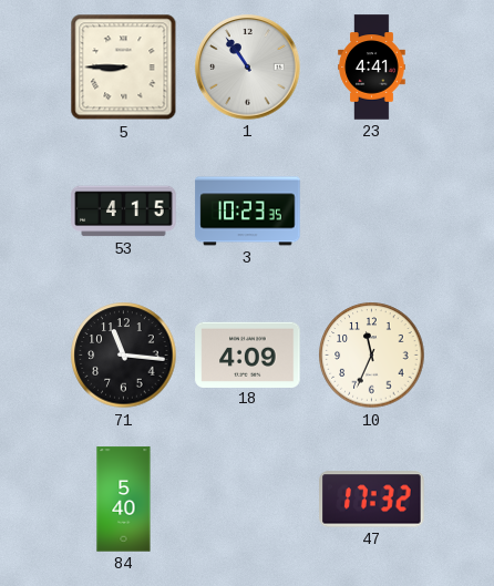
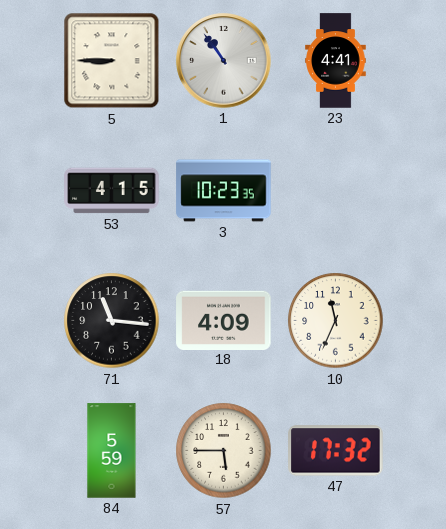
84: 5:40 -> 5:59 (112, 451)
57: none -> 5:45 (224, 451)
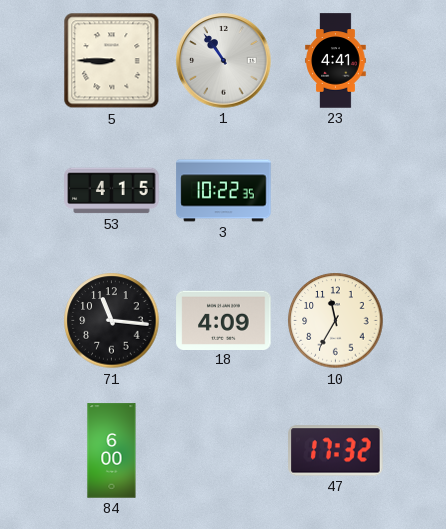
3: 10:23 -> 10:22 (224, 191)
10: 11:34 -> 11:35 (336, 321)
84: 5:59 -> 6:00 (112, 451)
57: 5:45 -> none (224, 451)
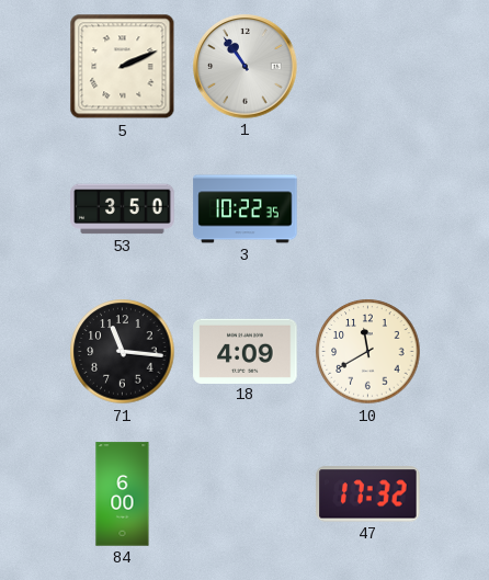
5: 8:45 -> 2:11 (123, 67)
23: 4:41 -> none (336, 61)
53: 4:15 -> 3:50 (123, 209)
10: 11:35 -> 11:40 (368, 352)
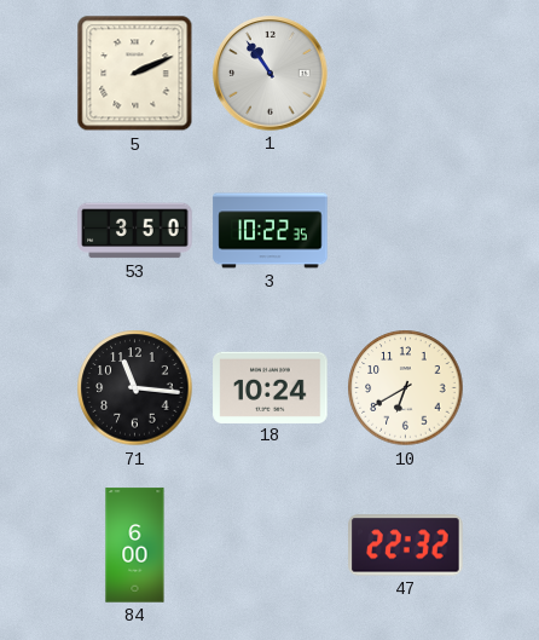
18: 4:09 -> 10:24 (271, 387)
10: 11:40 -> 6:40 (406, 388)
47: 17:32 -> 22:32 (406, 546)
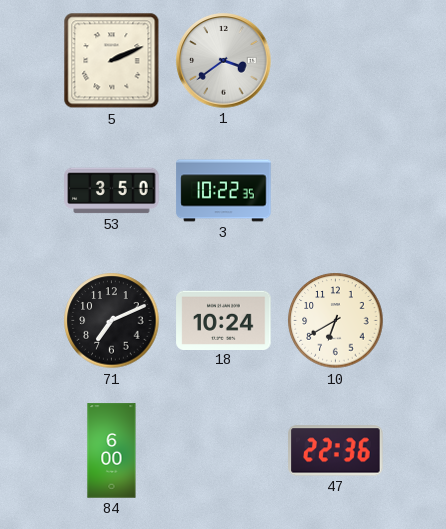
1: 10:54 -> 3:39 (224, 61)
71: 11:16 -> 7:11 (112, 321)
47: 22:32 -> 22:36 (336, 451)
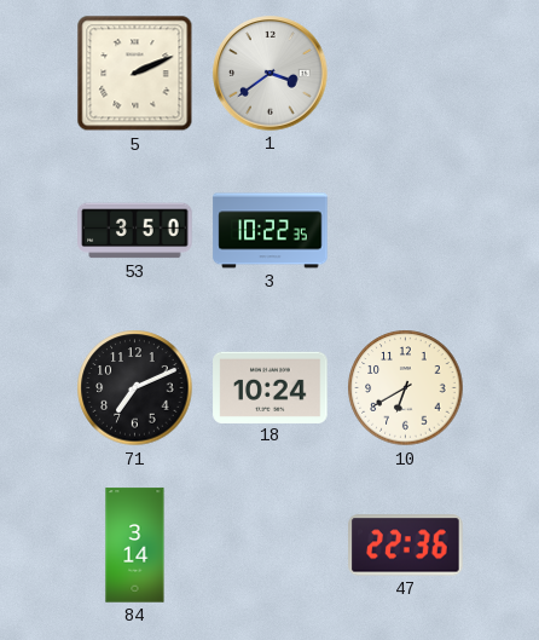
84: 6:00 -> 3:14 (135, 546)
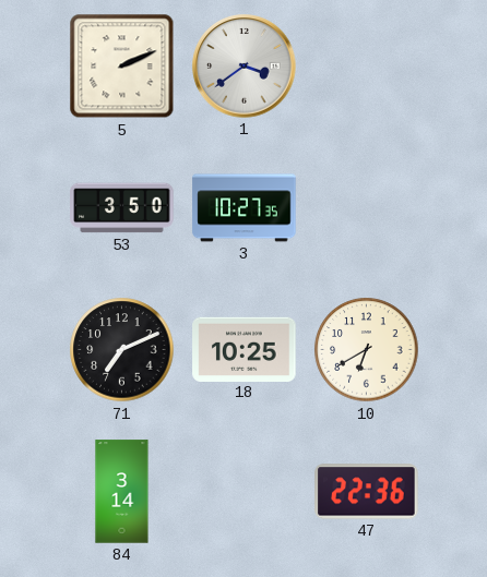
3: 10:22 -> 10:27 (245, 208)
18: 10:24 -> 10:25 (245, 349)
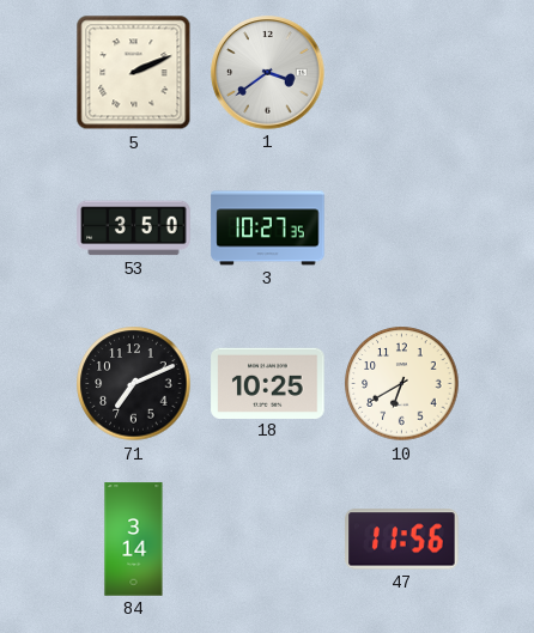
47: 22:36 -> 11:56 (402, 540)
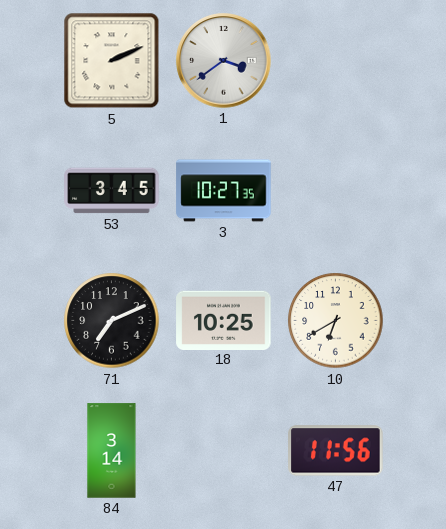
53: 3:50 -> 3:45 (112, 191)
